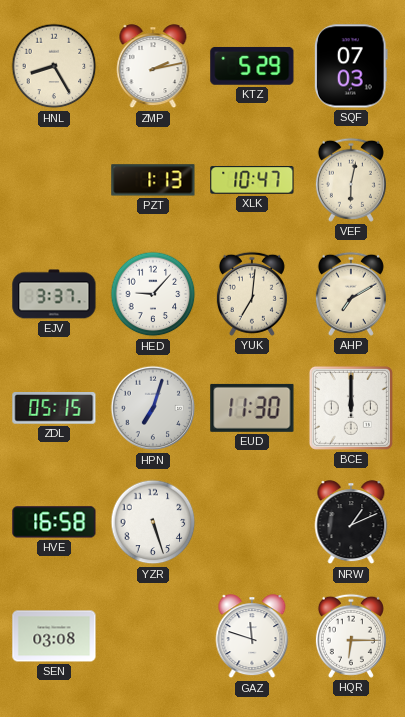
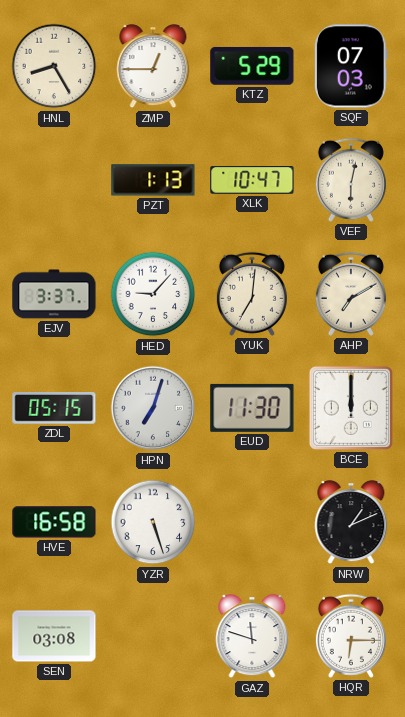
ZMP: 2:13 -> 12:45 (153, 67)
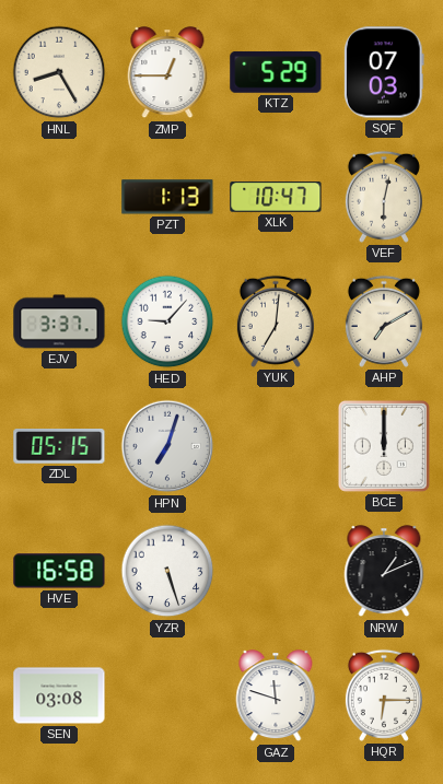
EUD: 11:30 -> none (252, 408)
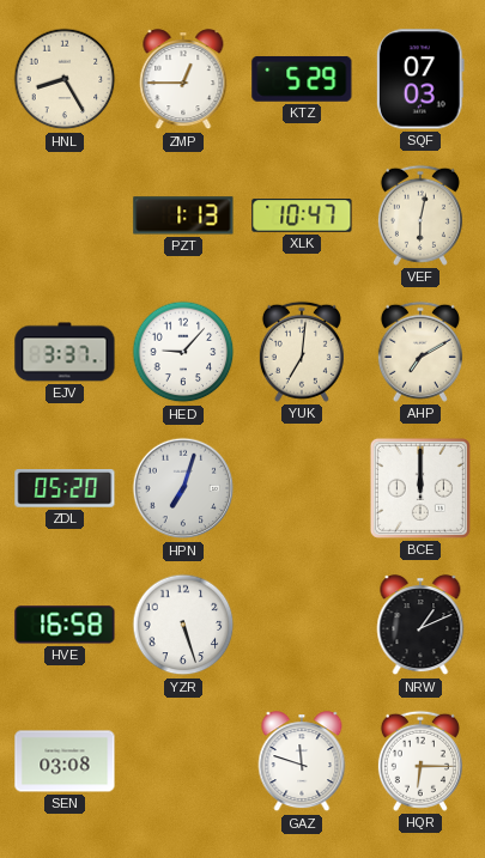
ZDL: 05:15 -> 05:20 (65, 489)
